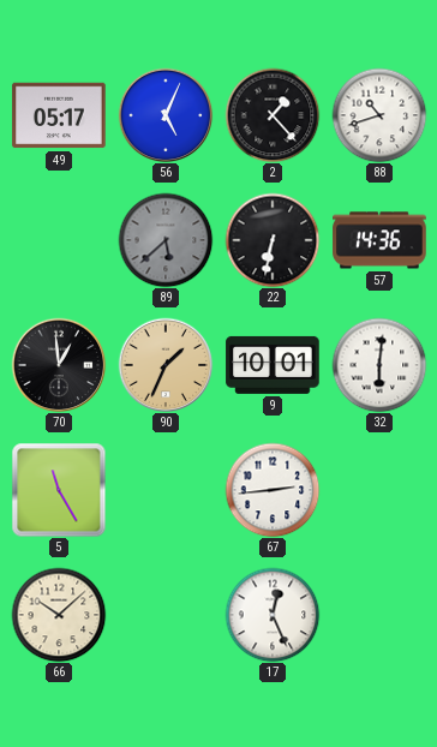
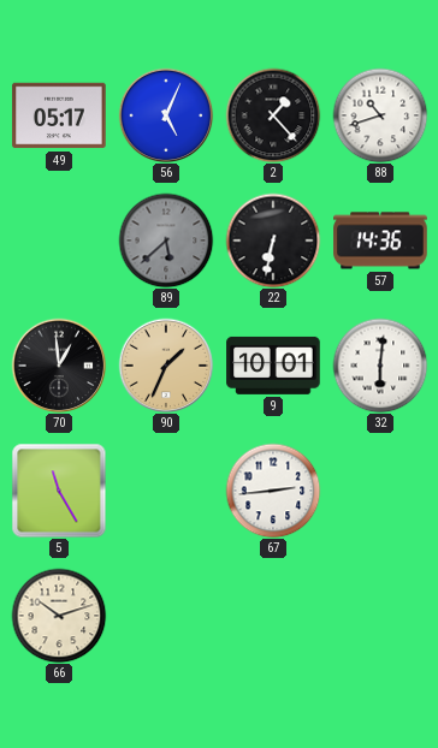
66: 10:08 -> 10:12 (59, 616)
17: 12:26 -> none (273, 615)
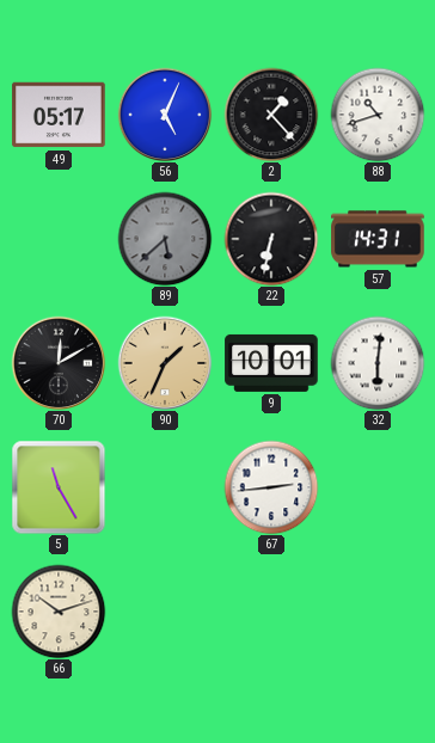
57: 14:36 -> 14:31 (378, 239)
70: 12:59 -> 12:10 (59, 363)
